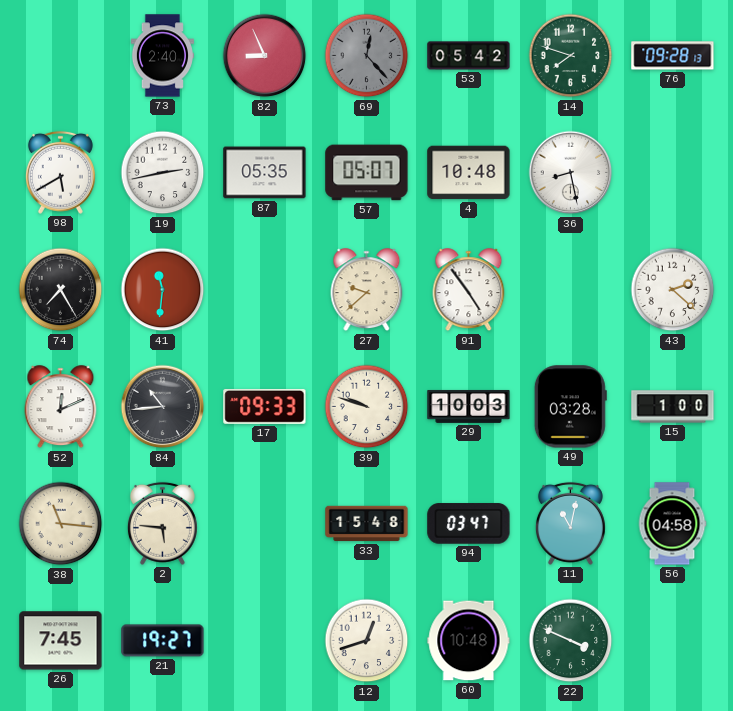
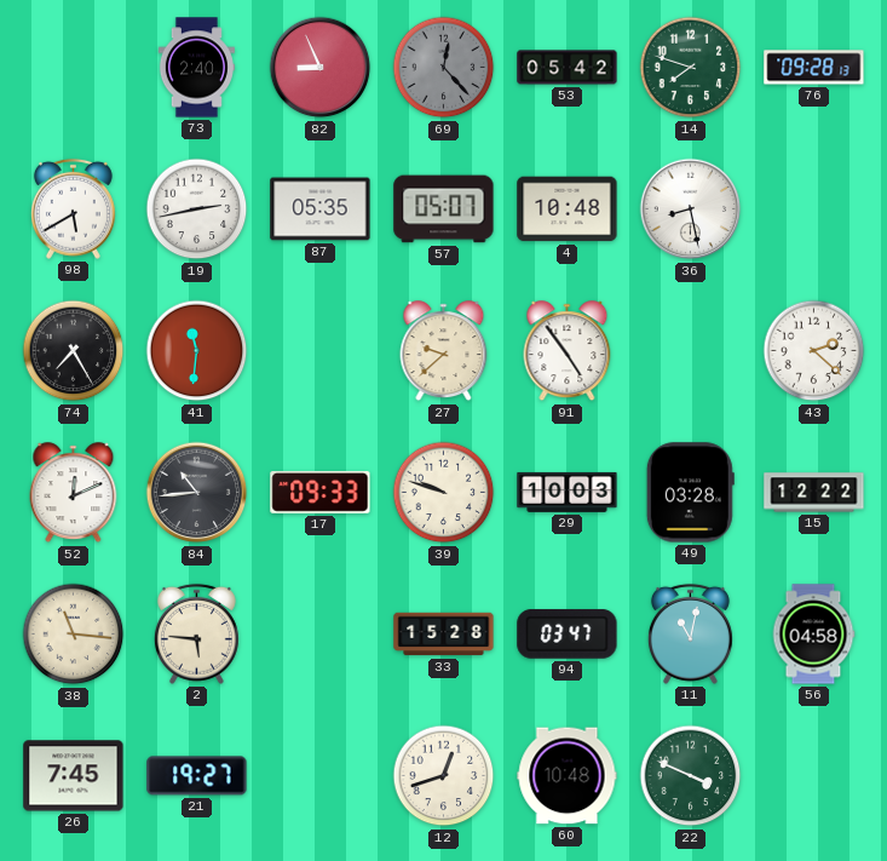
15: 1:00 -> 12:22 (814, 493)
33: 15:48 -> 15:28 (444, 635)
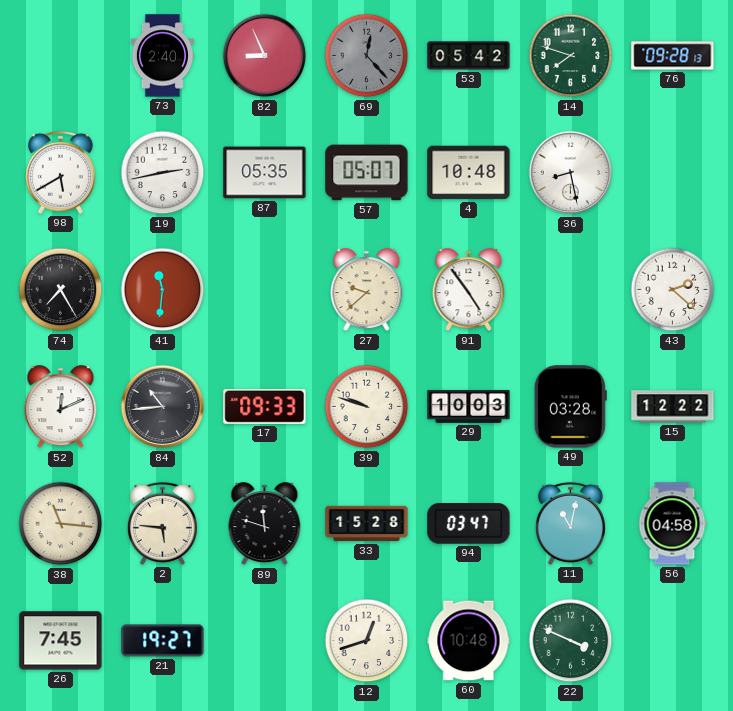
89: none -> 11:48 (265, 524)
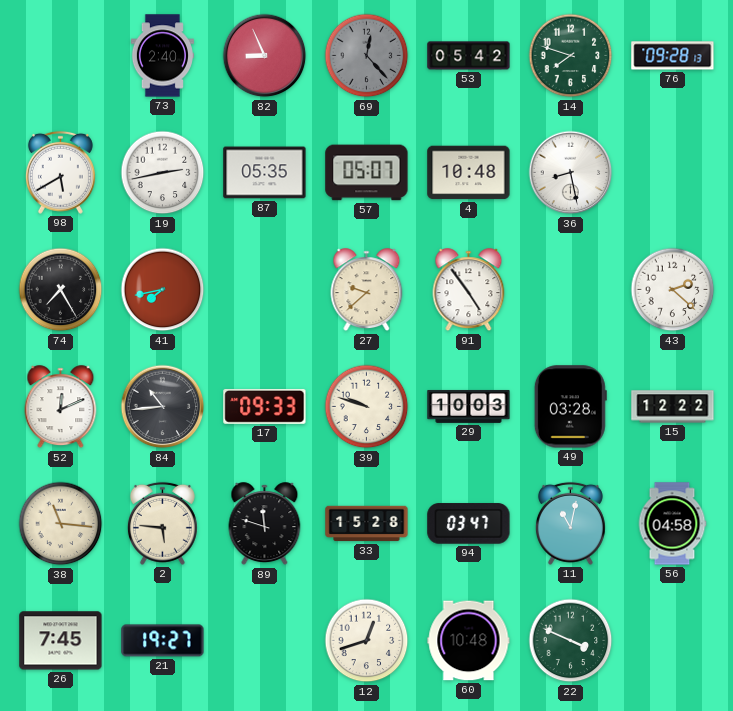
41: 11:31 -> 7:43 (163, 290)
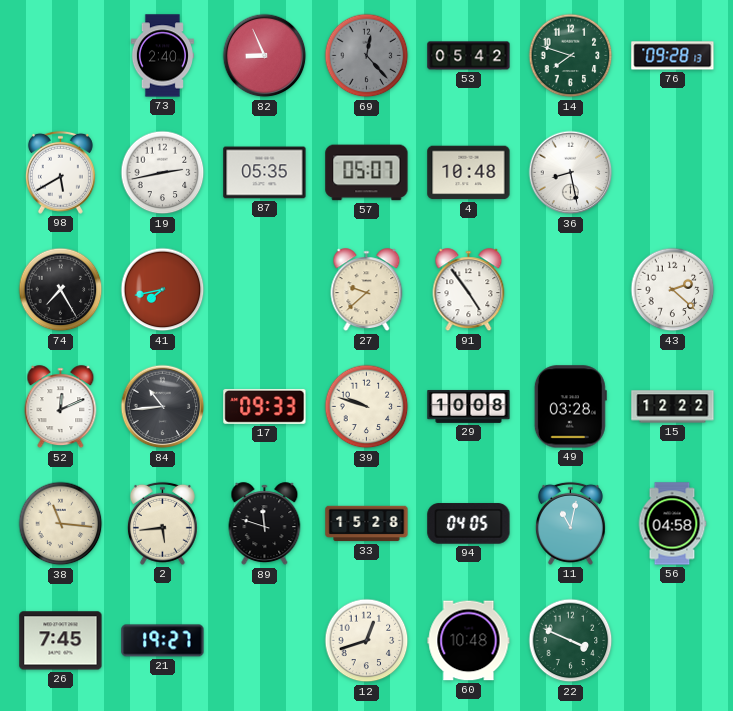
29: 10:03 -> 10:08 (469, 406)
2: 5:46 -> 5:44 (162, 523)
94: 03:47 -> 04:05 (469, 524)
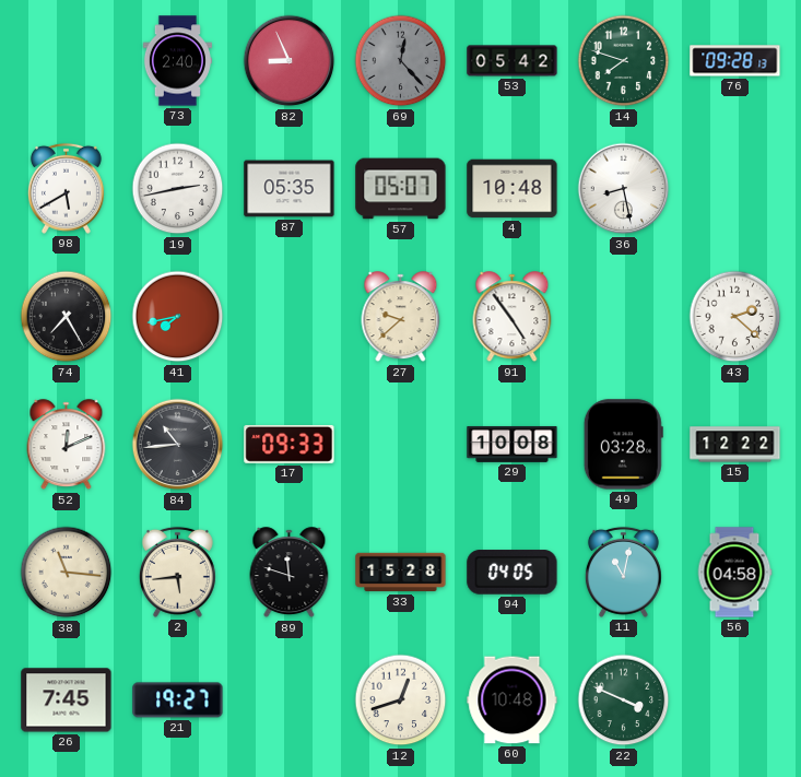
39: 9:48 -> none (367, 407)
